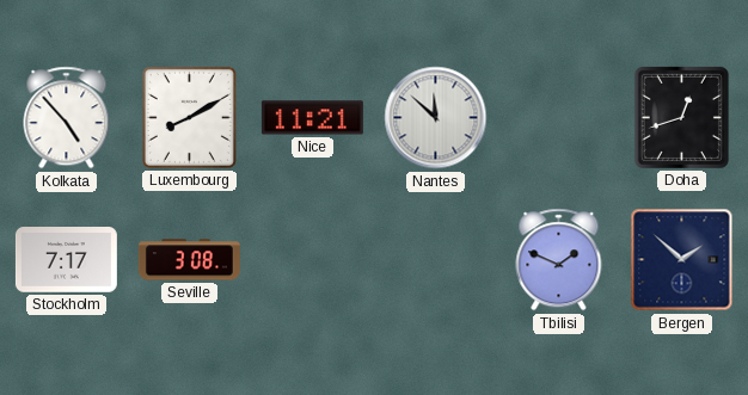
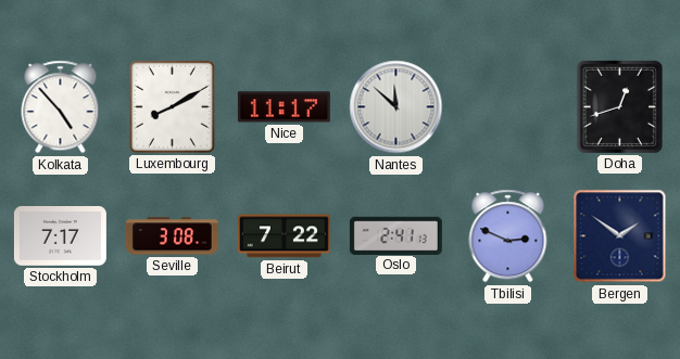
Nice: 11:21 -> 11:17 (284, 107)
Beirut: none -> 7:22 (284, 236)
Oslo: none -> 2:41 (395, 235)
Tbilisi: 1:49 -> 2:49 (508, 236)
Bergen: 1:52 -> 1:51 (620, 236)
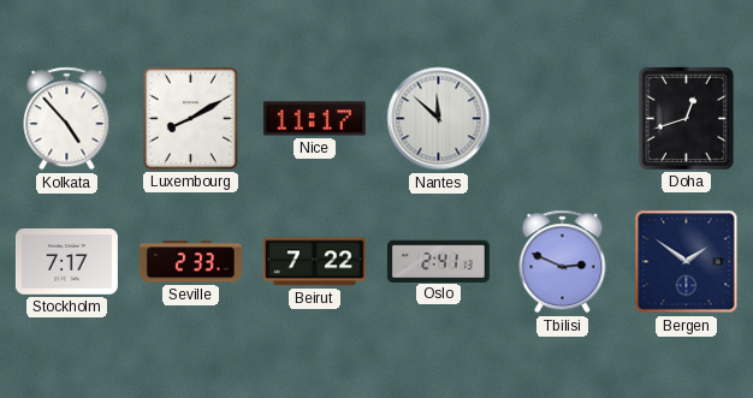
Seville: 3:08 -> 2:33 (190, 262)
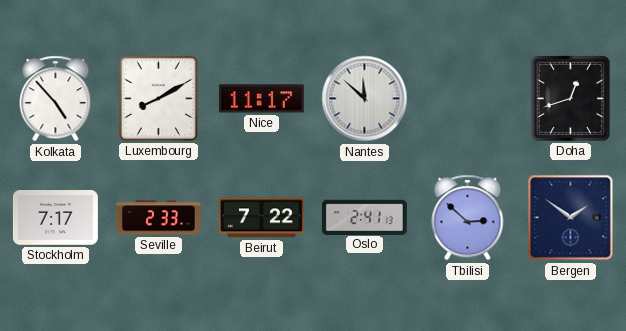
Tbilisi: 2:49 -> 2:52 (468, 218)
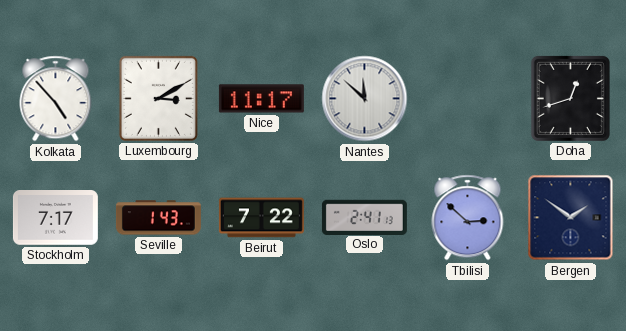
Luxembourg: 8:10 -> 3:10 (158, 98)
Seville: 2:33 -> 1:43 (158, 218)
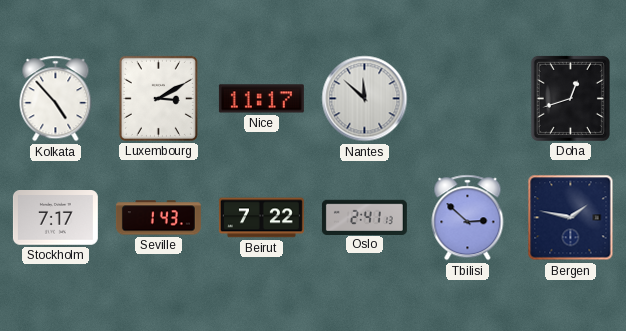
Bergen: 1:51 -> 1:47 (571, 218)
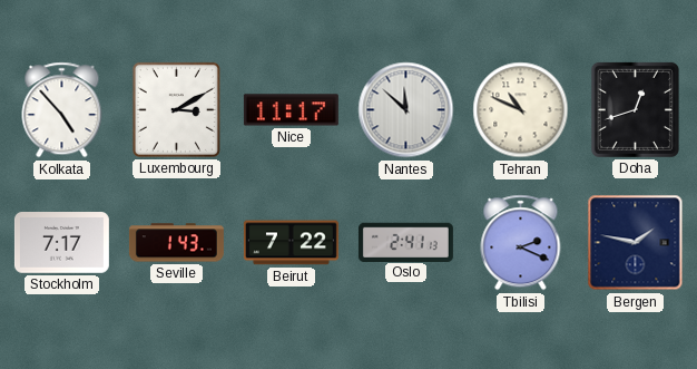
Tehran: none -> 10:49 (521, 110)
Tbilisi: 2:52 -> 2:19 (521, 243)
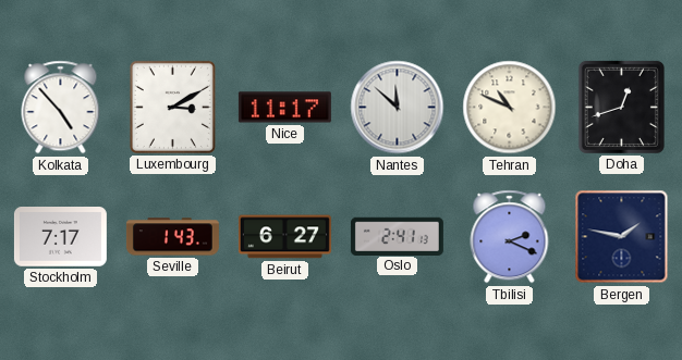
Beirut: 7:22 -> 6:27 (284, 237)
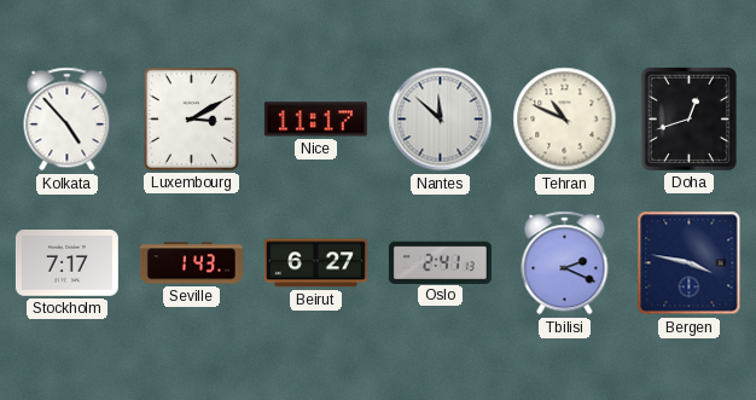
Bergen: 1:47 -> 3:47 (690, 263)
